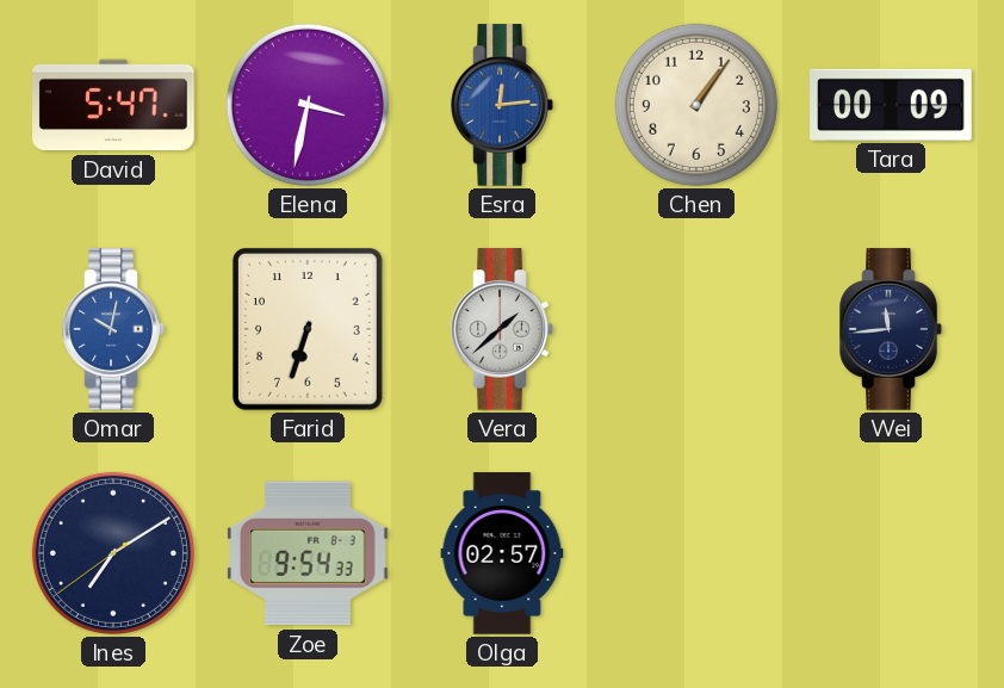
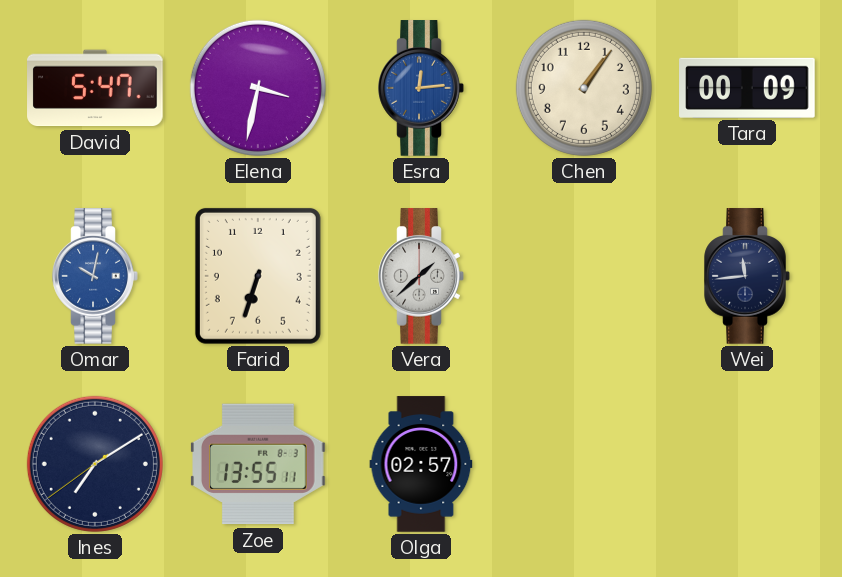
Zoe: 9:54 -> 13:55 (259, 464)
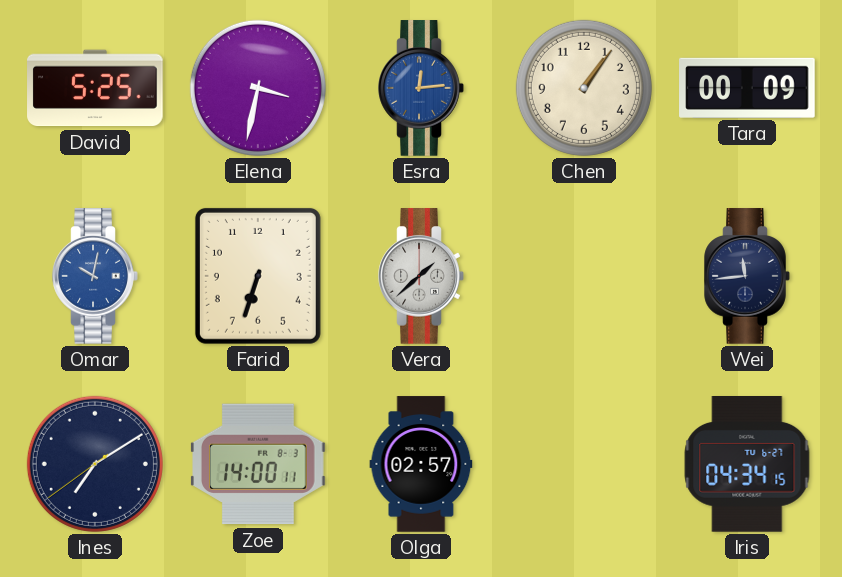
David: 5:47 -> 5:25 (95, 88)
Zoe: 13:55 -> 14:00 (259, 464)
Iris: none -> 04:34 (747, 465)
